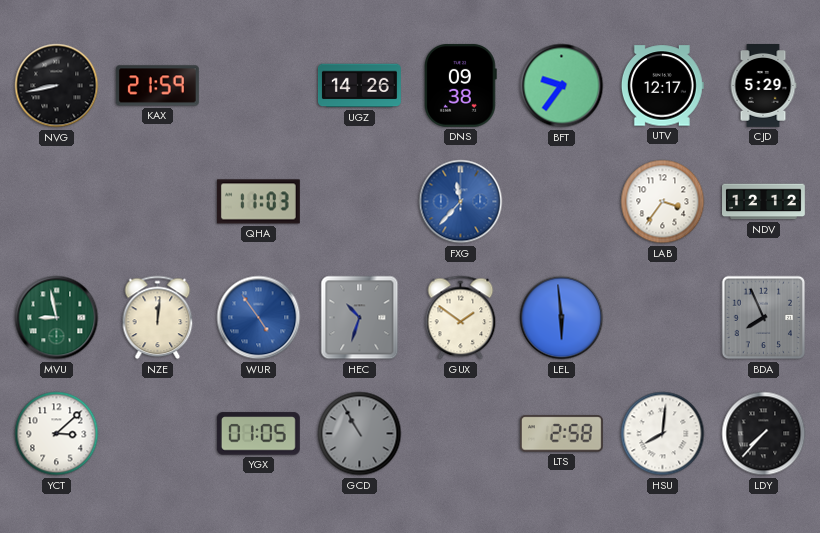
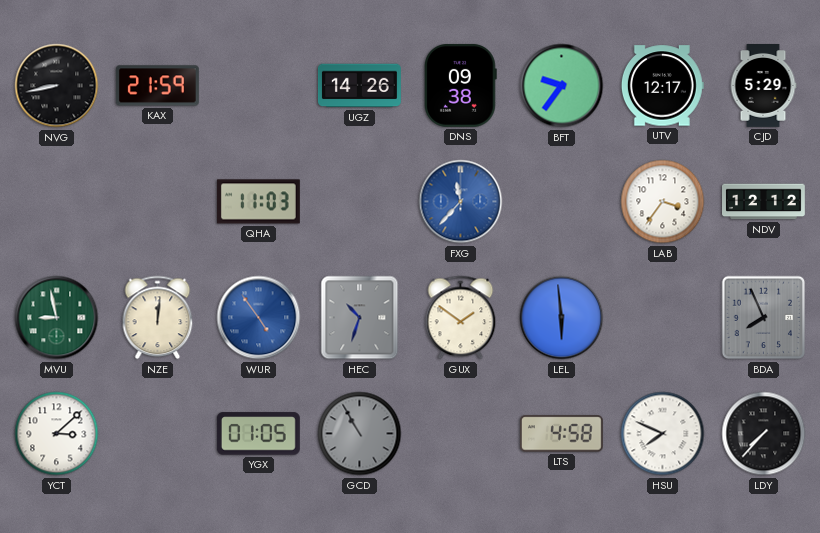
LTS: 2:58 -> 4:58 (561, 434)
HSU: 8:01 -> 7:49 (663, 434)
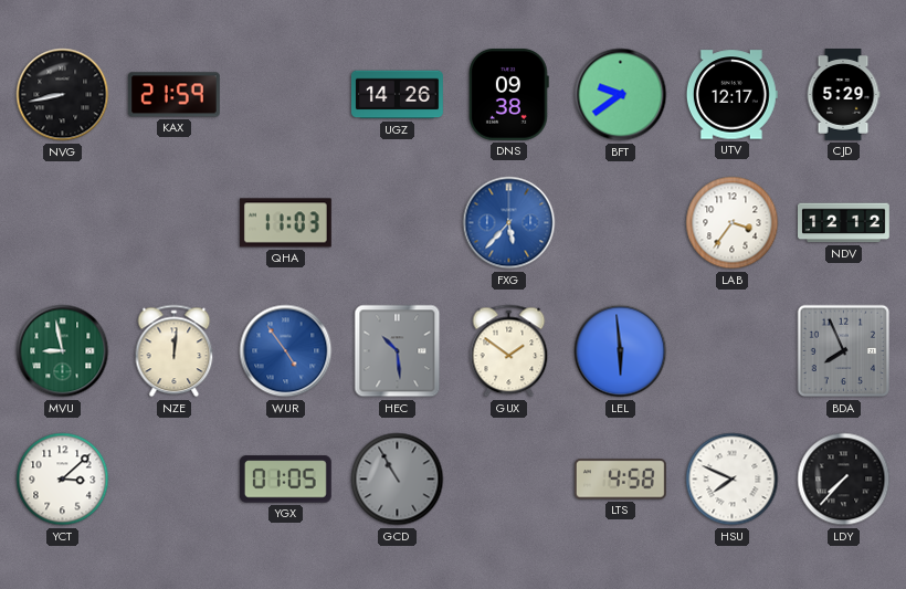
BFT: 9:36 -> 9:39 (621, 95)
FXG: 11:37 -> 5:37 (509, 223)
HEC: 10:33 -> 10:29 (398, 351)
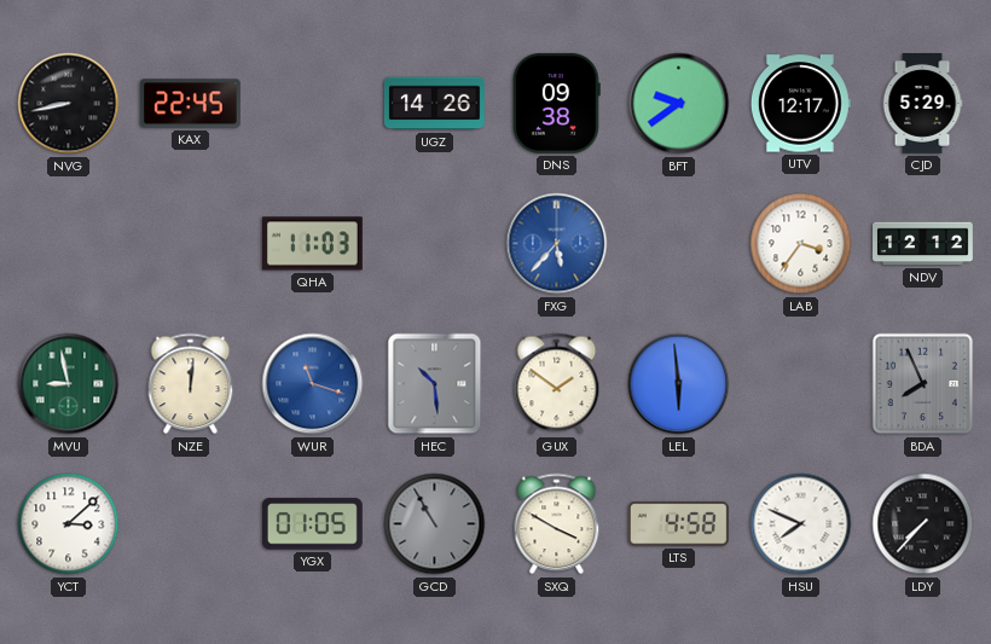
KAX: 21:59 -> 22:45 (190, 104)
WUR: 4:54 -> 11:18 (313, 384)
SXQ: none -> 3:50 (557, 524)
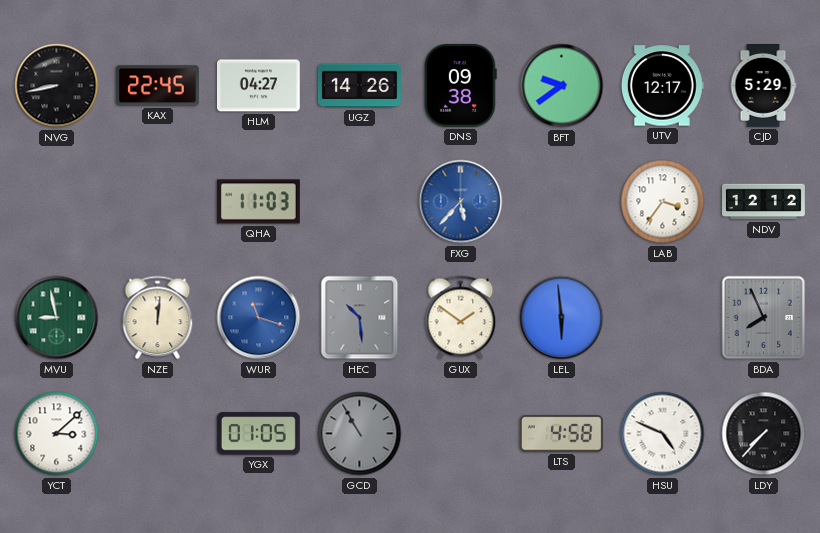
HLM: none -> 04:27 (258, 86)
SXQ: 3:50 -> none (557, 524)
HSU: 7:49 -> 4:49 (663, 434)
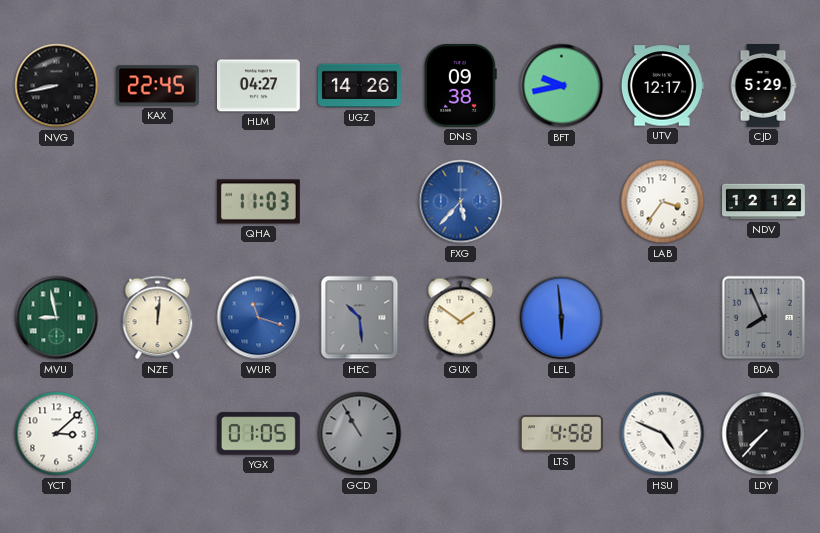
BFT: 9:39 -> 9:43 (562, 86)
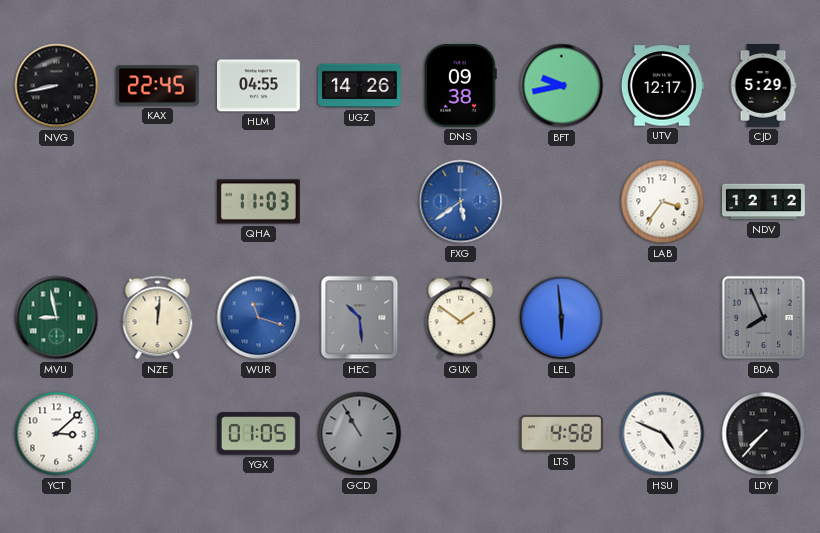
HLM: 04:27 -> 04:55 (258, 86)
FXG: 5:37 -> 5:39 (461, 202)
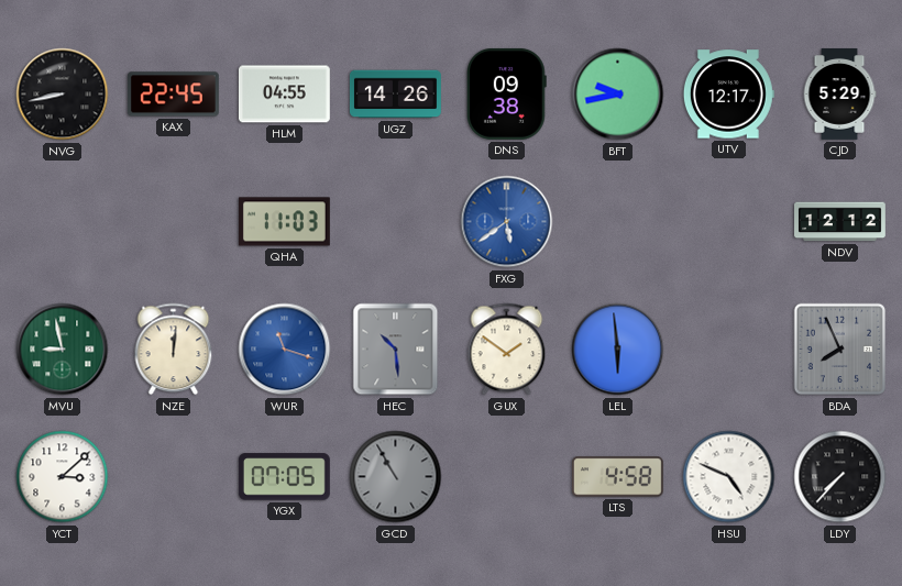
LAB: 3:36 -> none (663, 202)
YGX: 01:05 -> 07:05 (284, 477)
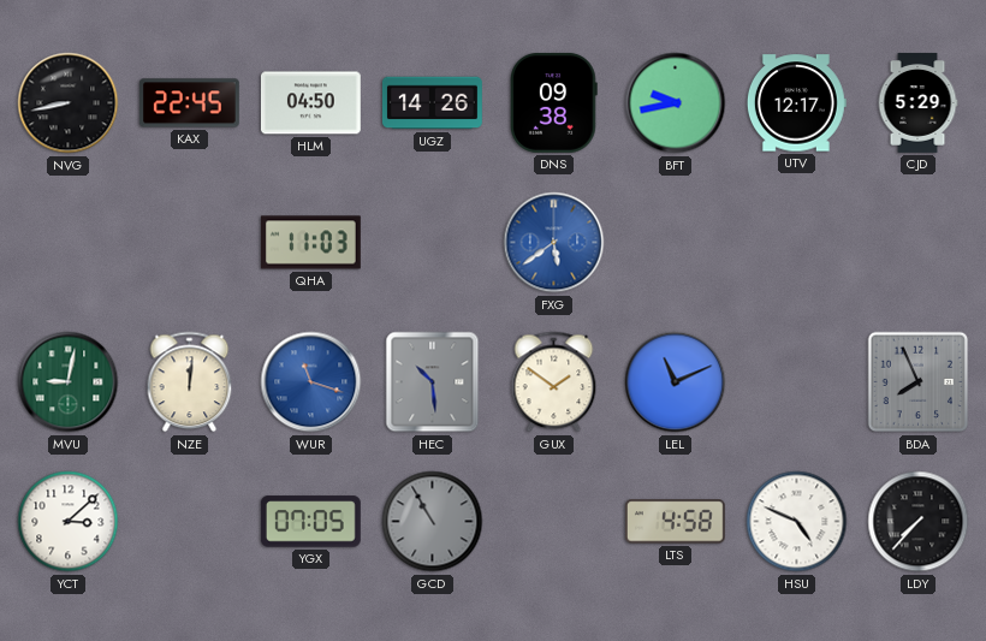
HLM: 04:55 -> 04:50 (310, 103)
NDV: 12:12 -> none (840, 222)
MVU: 8:58 -> 9:02 (69, 382)
LEL: 5:59 -> 11:11 (676, 382)
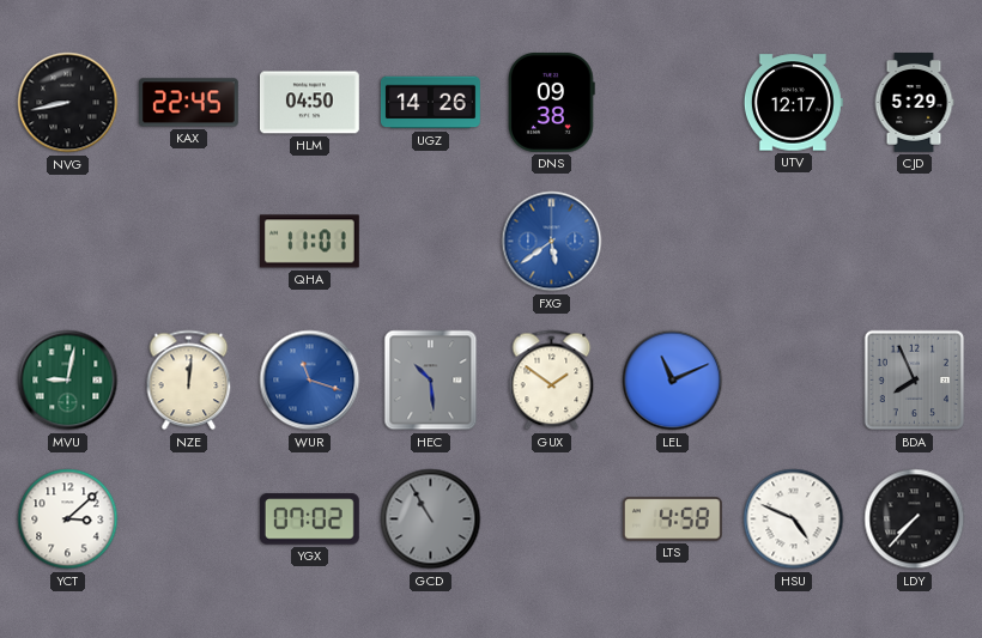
BFT: 9:43 -> none (676, 103)
QHA: 11:03 -> 11:01 (309, 242)
YGX: 07:05 -> 07:02 (309, 519)
